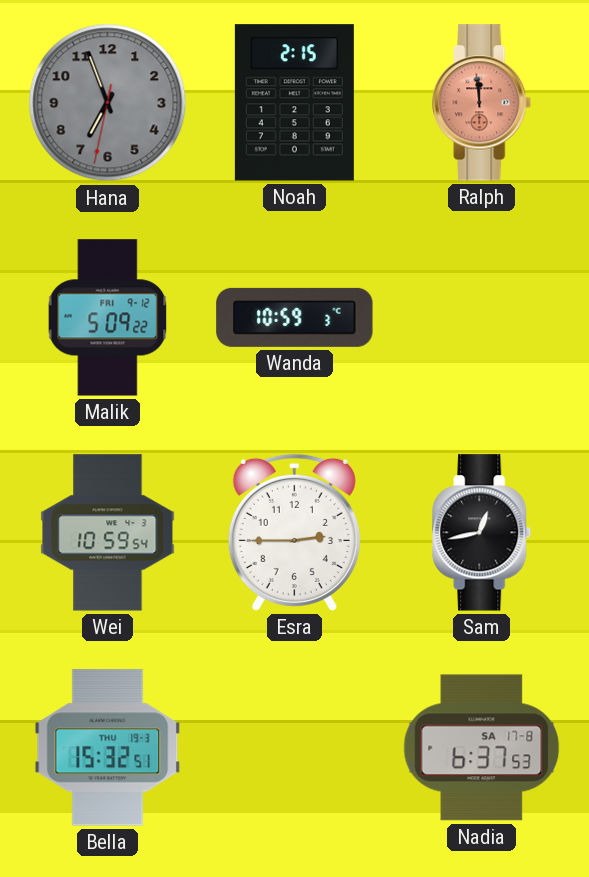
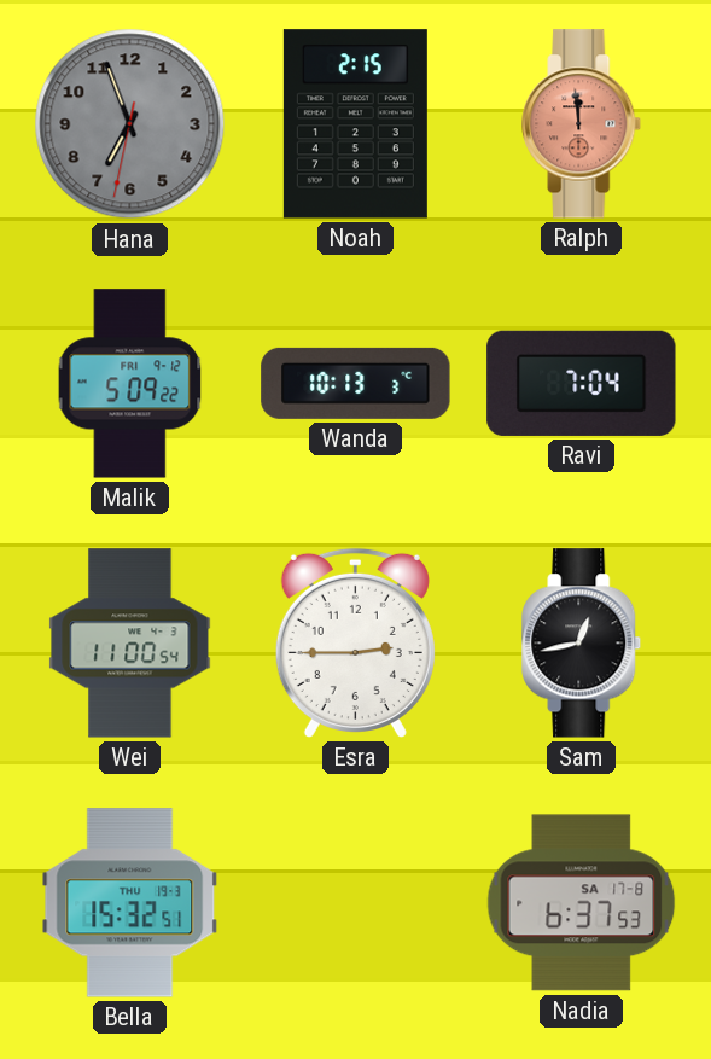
Wanda: 10:59 -> 10:13 (356, 383)
Ravi: none -> 7:04 (582, 383)
Wei: 10:59 -> 11:00 (130, 644)
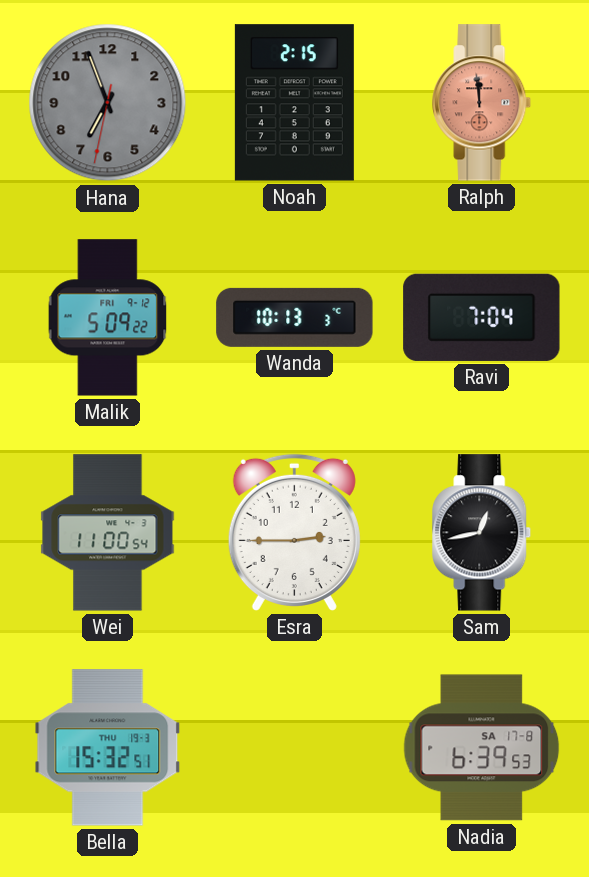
Nadia: 6:37 -> 6:39 (482, 748)
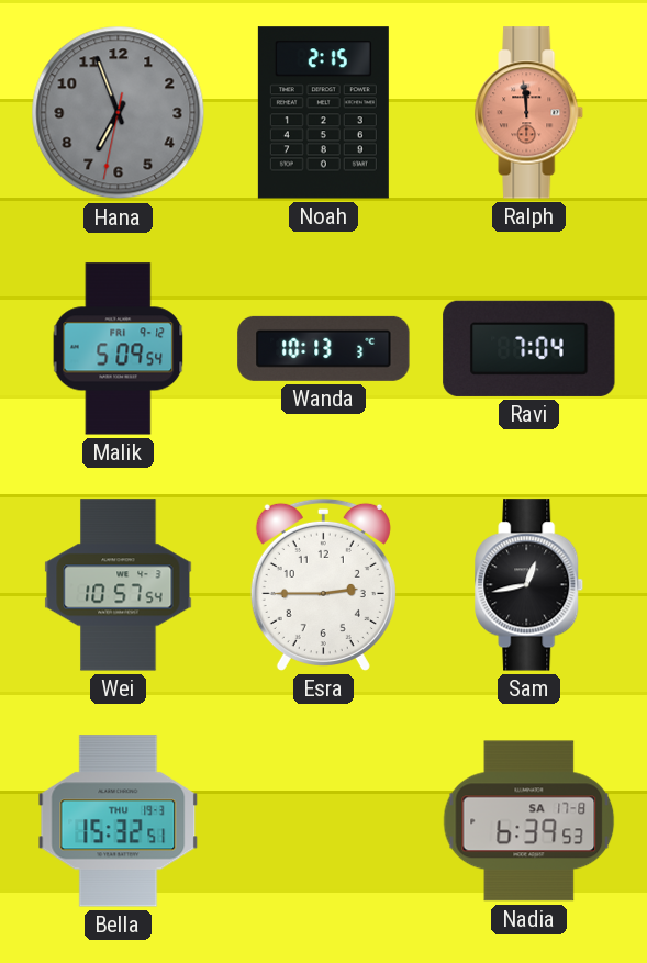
Malik: 5:09:22 -> 5:09:54 (119, 349)
Wei: 11:00 -> 10:57 (119, 585)
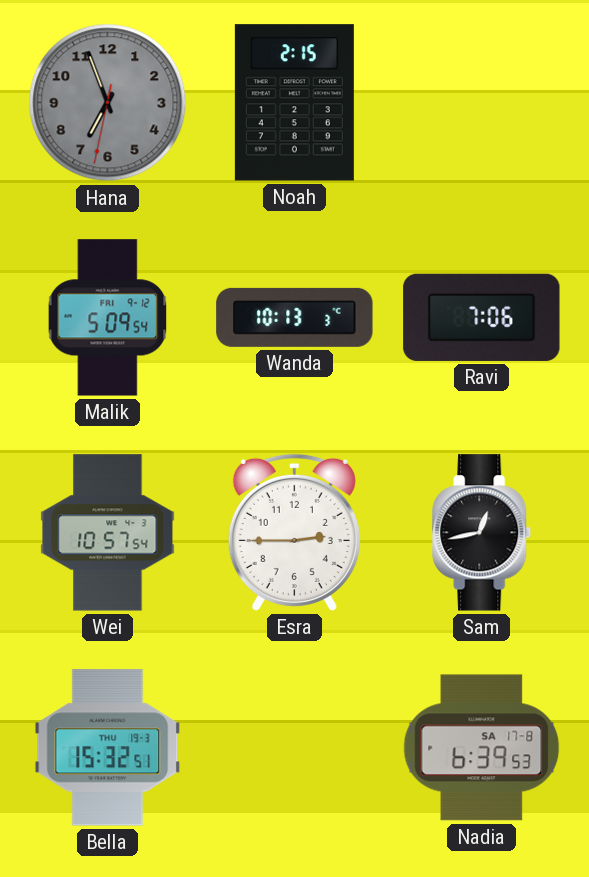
Ralph: 11:59 -> none (529, 113)
Ravi: 7:04 -> 7:06 (482, 317)
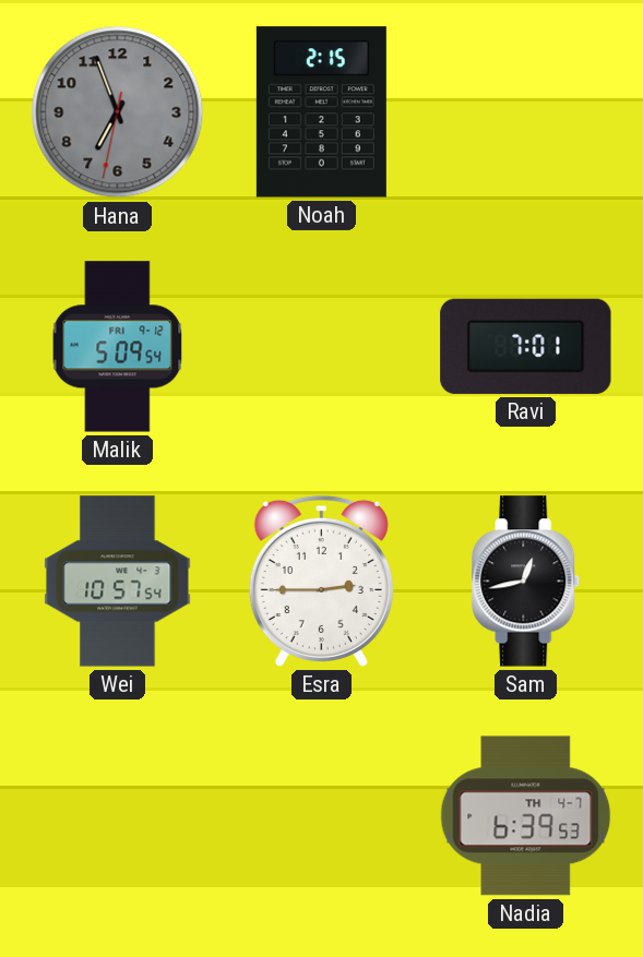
Wanda: 10:13 -> none (295, 317)
Ravi: 7:06 -> 7:01 (526, 346)
Bella: 15:32 -> none (108, 748)
Nadia date: SA 17-8 -> TH 4-7 (526, 816)
